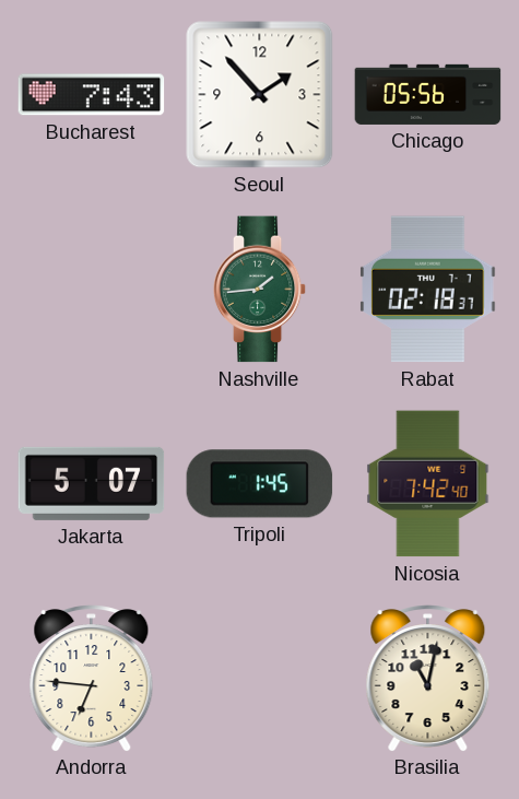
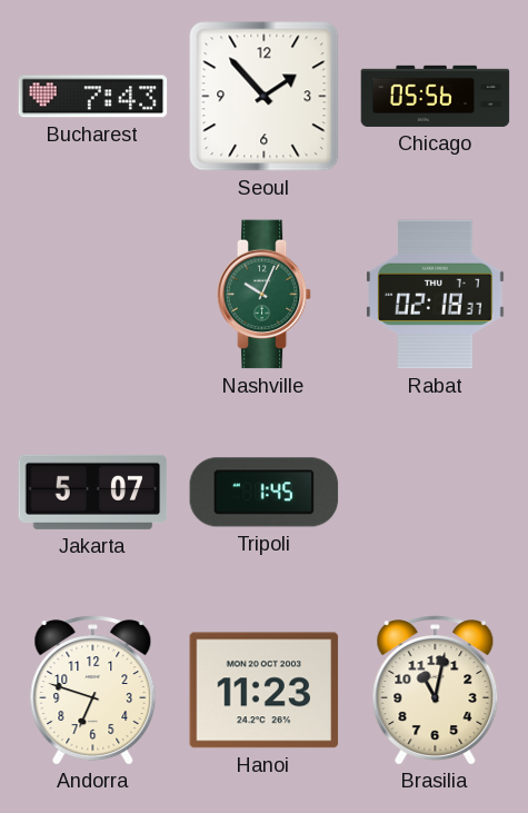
Nashville: 1:44 -> 10:04 (265, 295)
Nicosia: 7:42 -> none (428, 484)
Andorra: 6:46 -> 6:48 (93, 690)
Hanoi: none -> 11:23 (265, 691)
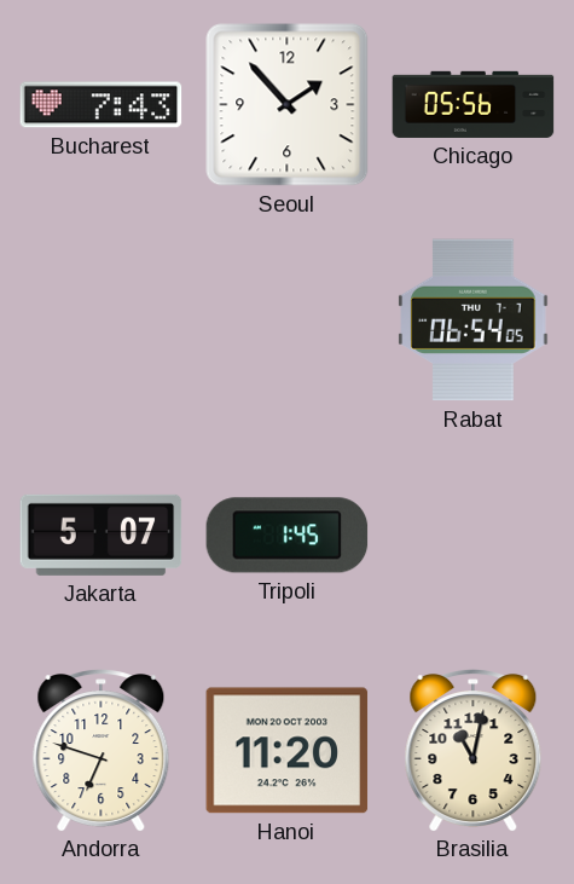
Nashville: 10:04 -> none (265, 295)
Rabat: 02:18 -> 06:54 (474, 320)
Hanoi: 11:23 -> 11:20 (288, 751)
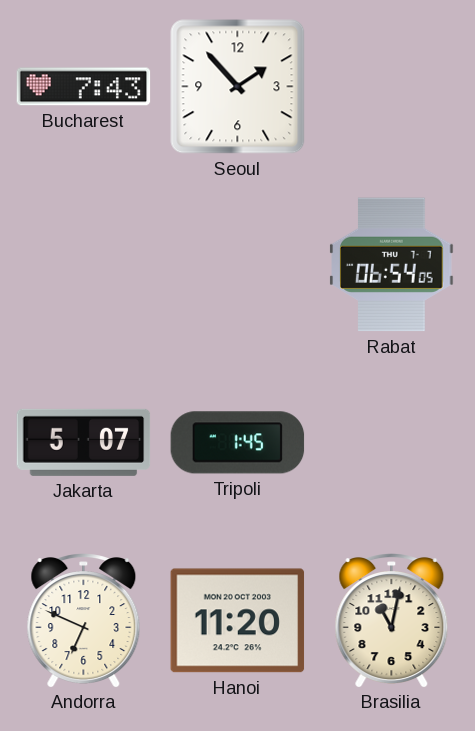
Chicago: 05:56 -> none (474, 104)
Andorra: 6:48 -> 6:49 (84, 620)
